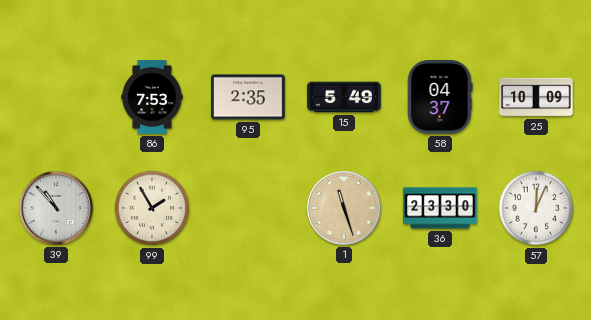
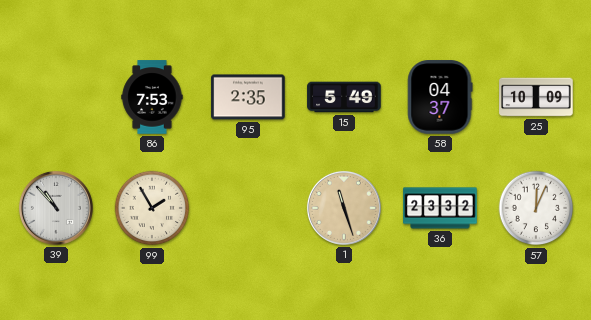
36: 23:30 -> 23:32 (440, 208)
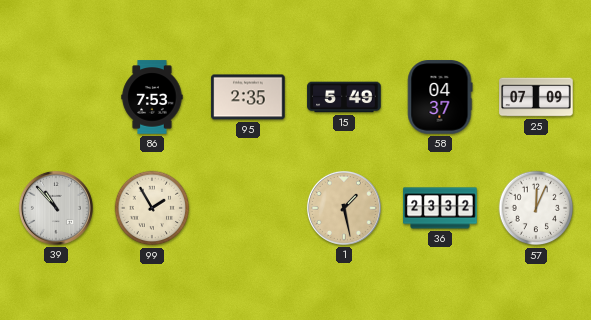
25: 10:09 -> 07:09 (536, 97)
1: 11:27 -> 1:28 (344, 208)
